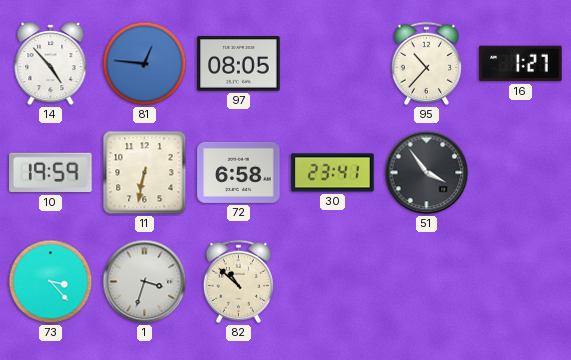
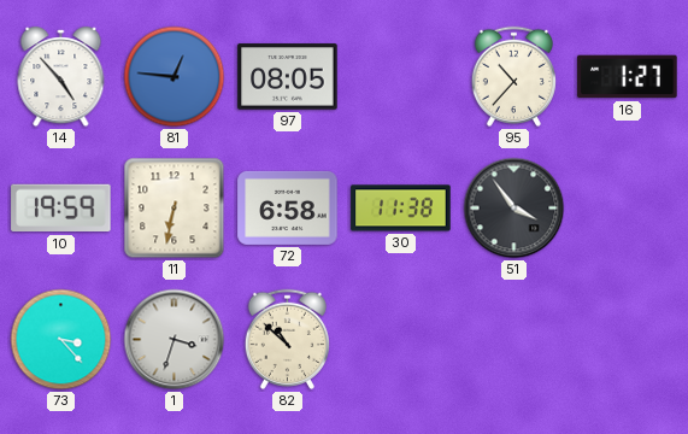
30: 23:41 -> 11:38 (401, 209)
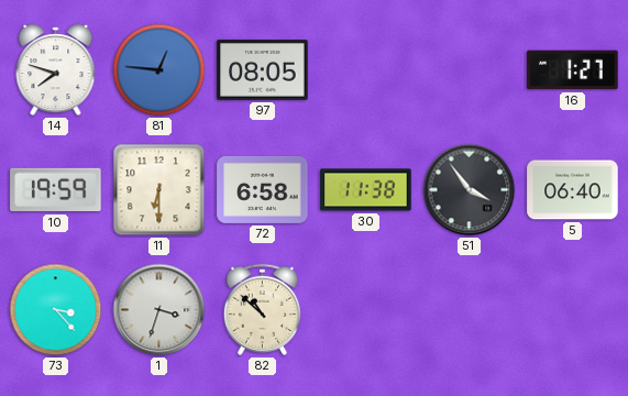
14: 4:53 -> 7:48 (56, 70)
95: 10:37 -> none (513, 76)
11: 6:32 -> 6:30 (159, 190)
5: none -> 06:40 (573, 190)
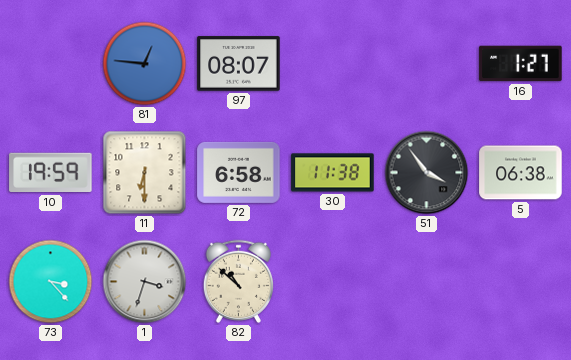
14: 7:48 -> none (56, 70)
97: 08:05 -> 08:07 (239, 64)
5: 06:40 -> 06:38 (521, 173)
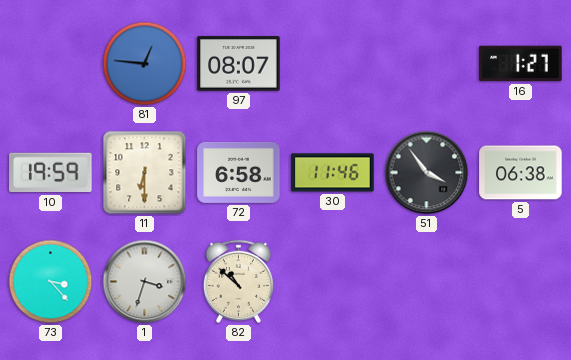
30: 11:38 -> 11:46 (333, 173)
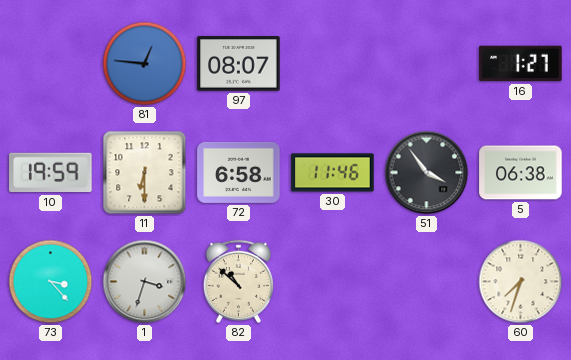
60: none -> 7:33 (521, 282)
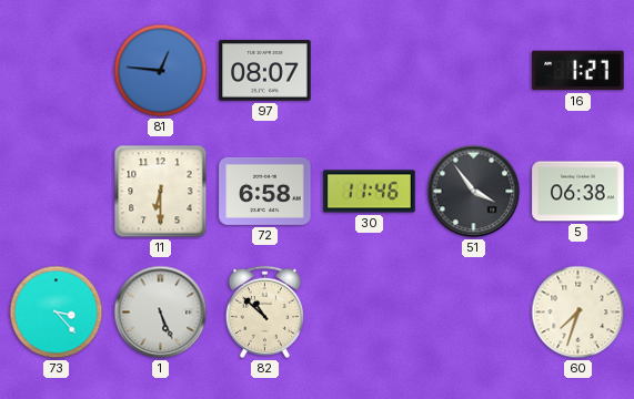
10: 19:59 -> none (51, 173)
1: 3:33 -> 5:26 (161, 313)
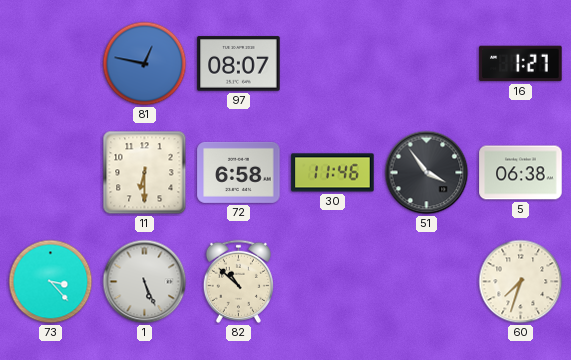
81: 12:46 -> 12:47 (145, 64)
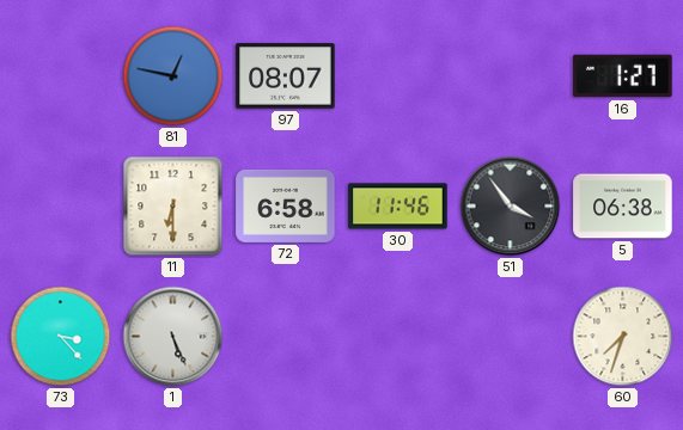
82: 10:52 -> none (238, 281)
